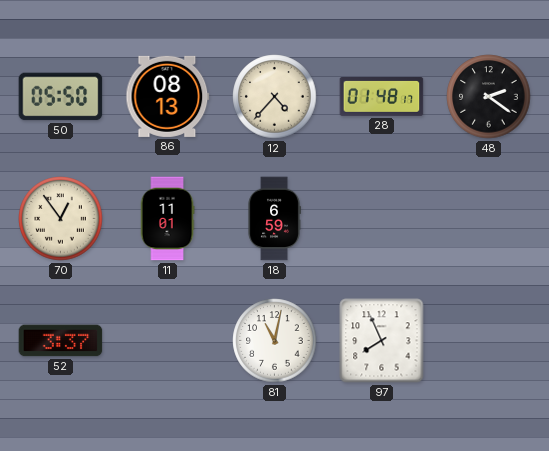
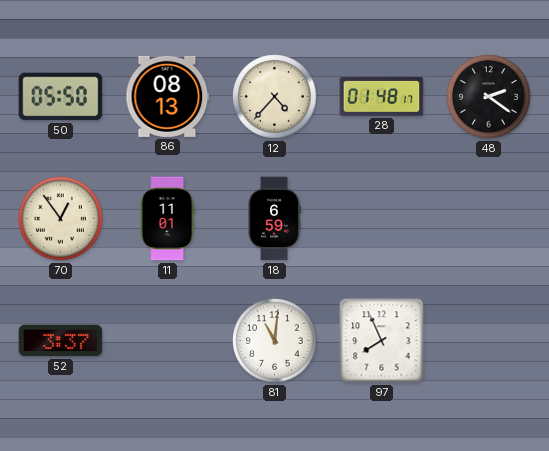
81: 11:02 -> 11:01 (275, 341)
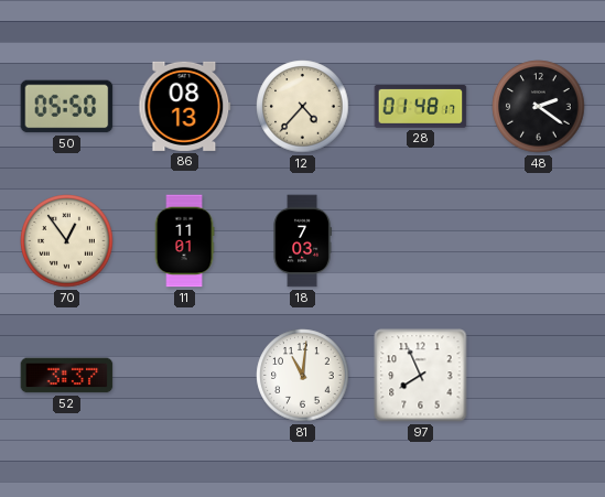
18: 6:59 -> 7:03 (302, 241)
